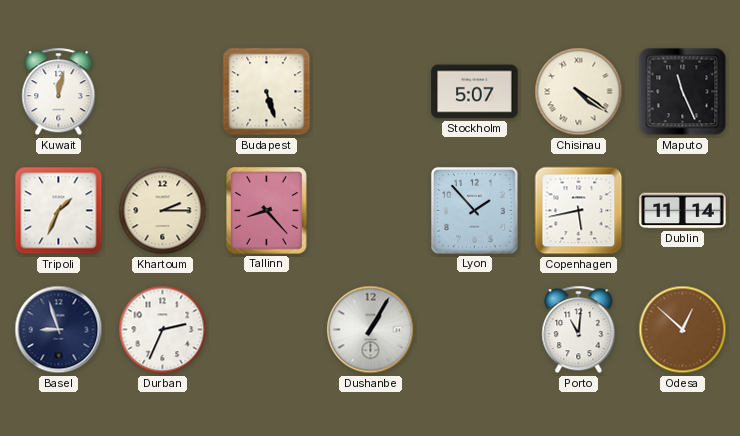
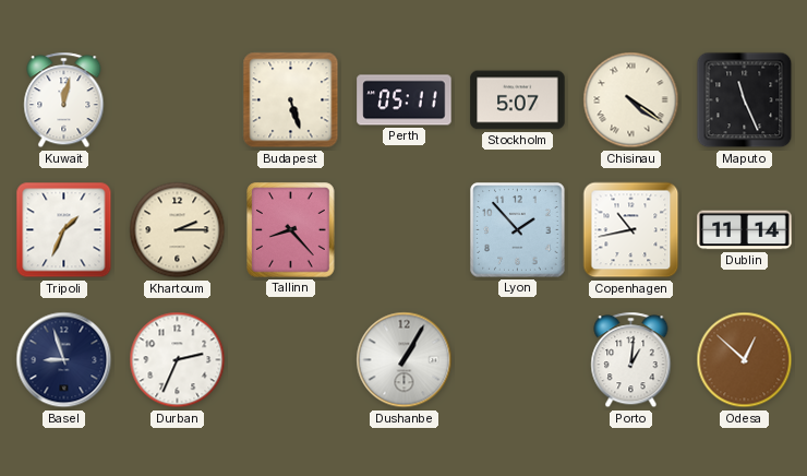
Perth: none -> 05:11 (405, 100)
Copenhagen: 5:43 -> 10:43 (631, 230)
Porto: 11:01 -> 1:01 (631, 360)
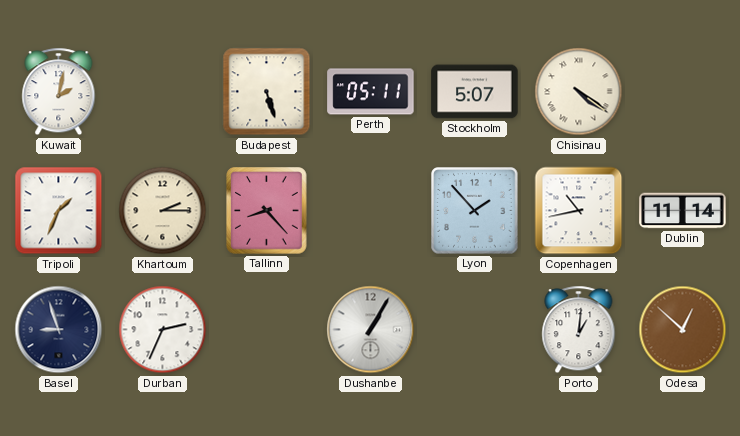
Kuwait: 12:02 -> 2:02 (59, 92)
Maputo: 11:26 -> none (745, 100)
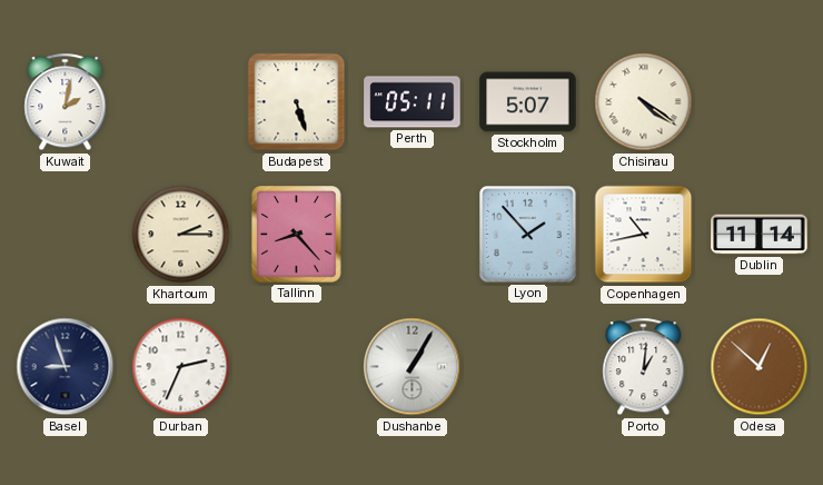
Tripoli: 1:34 -> none (59, 211)
